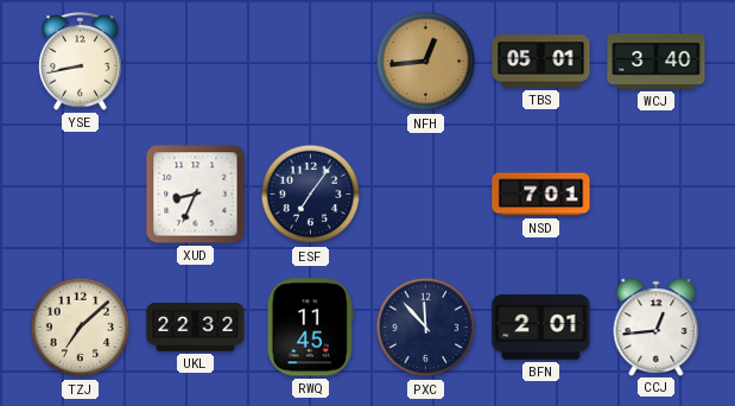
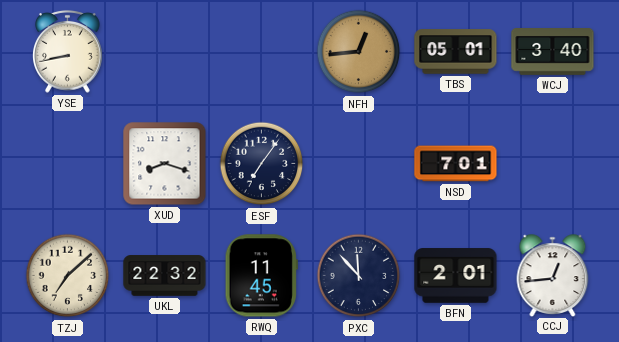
XUD: 8:34 -> 8:18 (165, 164)
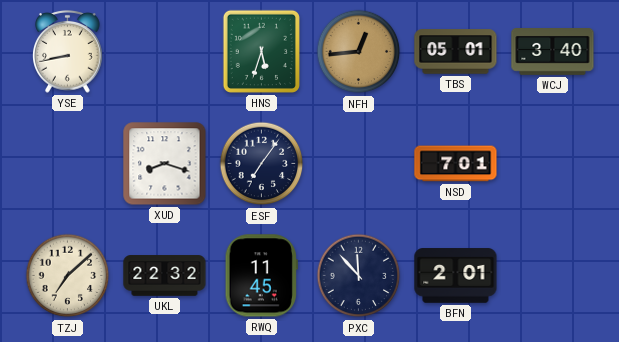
HNS: none -> 5:33 (261, 51)
CCJ: 12:44 -> none (553, 275)
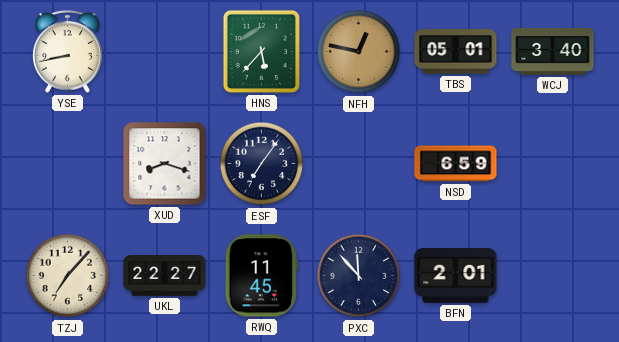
HNS: 5:33 -> 5:37 (261, 51)
NFH: 12:44 -> 12:47 (359, 52)
NSD: 7:01 -> 6:59 (456, 164)
TZJ: 7:08 -> 7:07 (68, 276)
UKL: 22:32 -> 22:27 (165, 276)
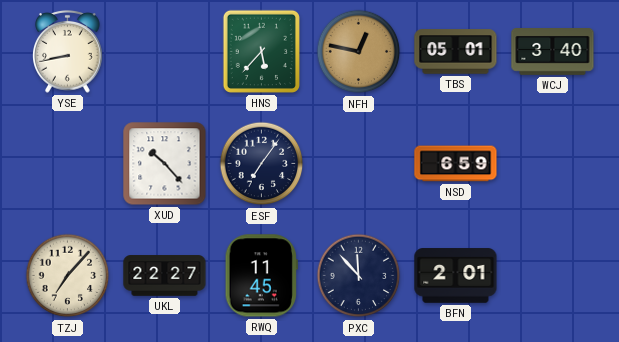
XUD: 8:18 -> 10:23 (165, 164)
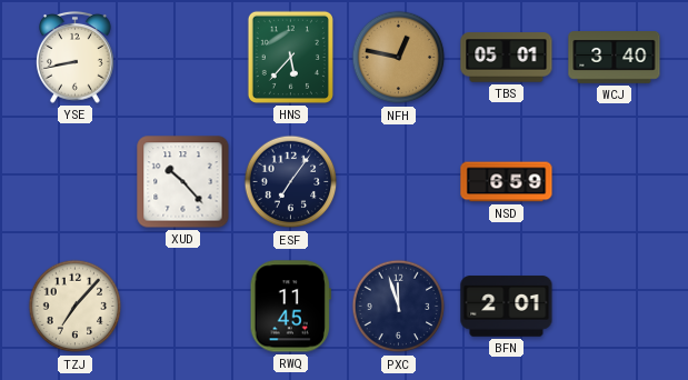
UKL: 22:27 -> none (165, 276)
PXC: 11:53 -> 11:57 (399, 307)
